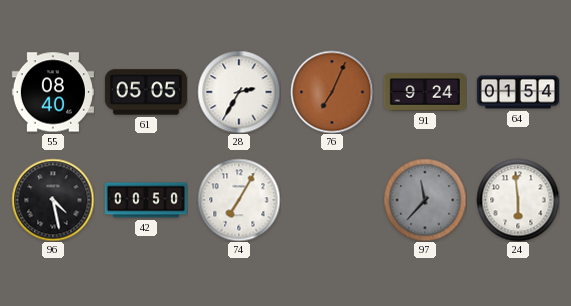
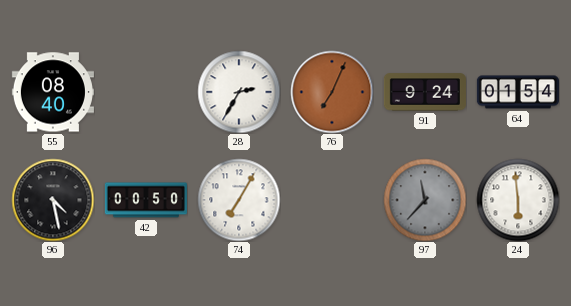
61: 05:05 -> none (146, 92)
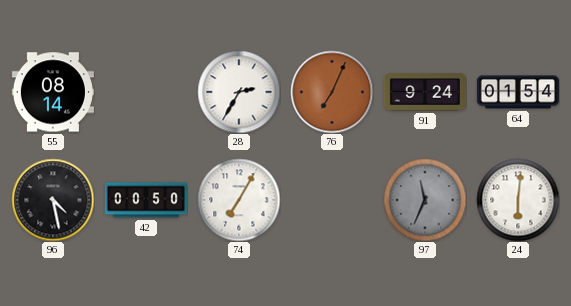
55: 08:40 -> 08:14 (53, 92)
97: 11:37 -> 11:34 (425, 200)
24: 5:59 -> 6:01 (518, 200)
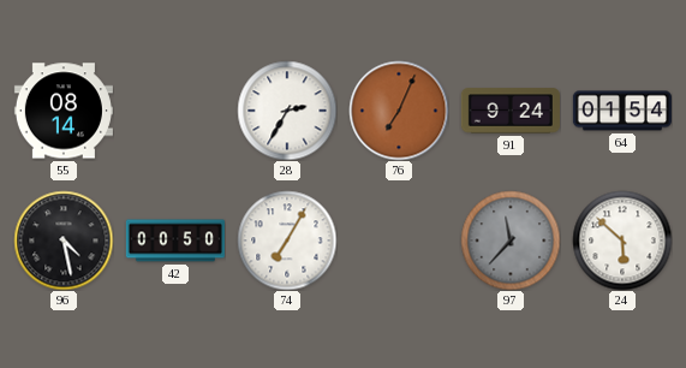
97: 11:34 -> 11:37 (511, 241)
24: 6:01 -> 5:52 (622, 241)
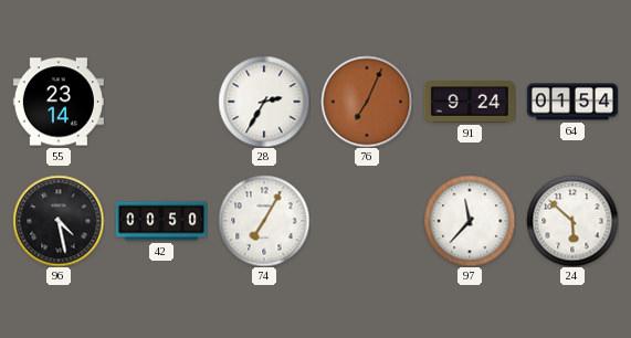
55: 08:14 -> 23:14 (59, 102)
97 dial: grey -> white (470, 221)
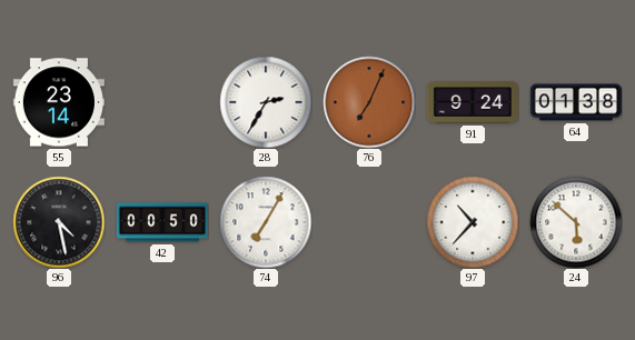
64: 01:54 -> 01:38 (576, 102)
97: 11:37 -> 10:37 (473, 222)
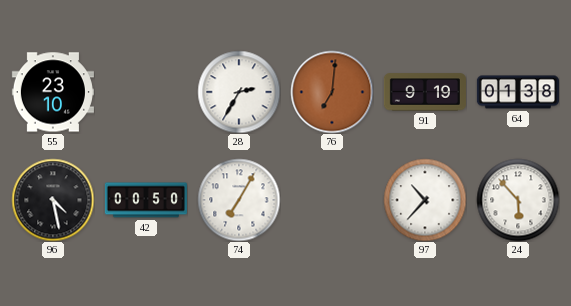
55: 23:14 -> 23:10 (53, 92)
76: 7:04 -> 7:01 (332, 92)
91: 9:24 -> 9:19 (425, 92)
24: 5:52 -> 5:53 (518, 200)
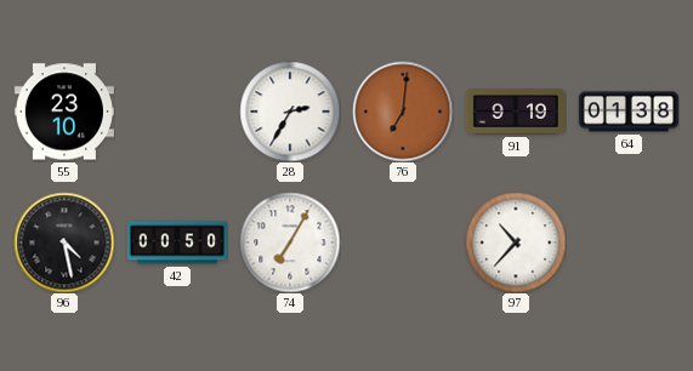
24: 5:53 -> none (518, 200)
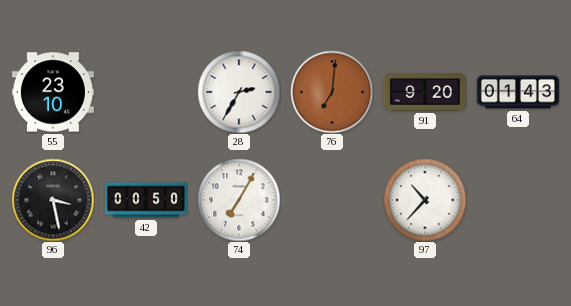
91: 9:19 -> 9:20 (425, 92)
64: 01:38 -> 01:43 (518, 92)
96: 4:28 -> 3:28 (53, 200)
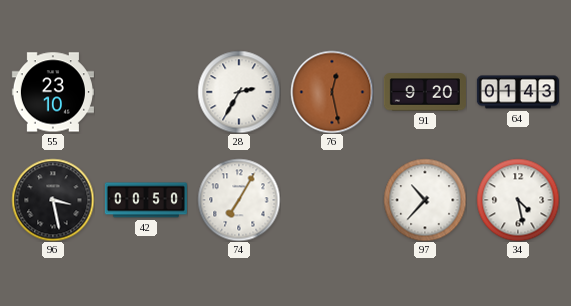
76: 7:01 -> 12:28 (332, 92)
34: none -> 4:28 (518, 200)
